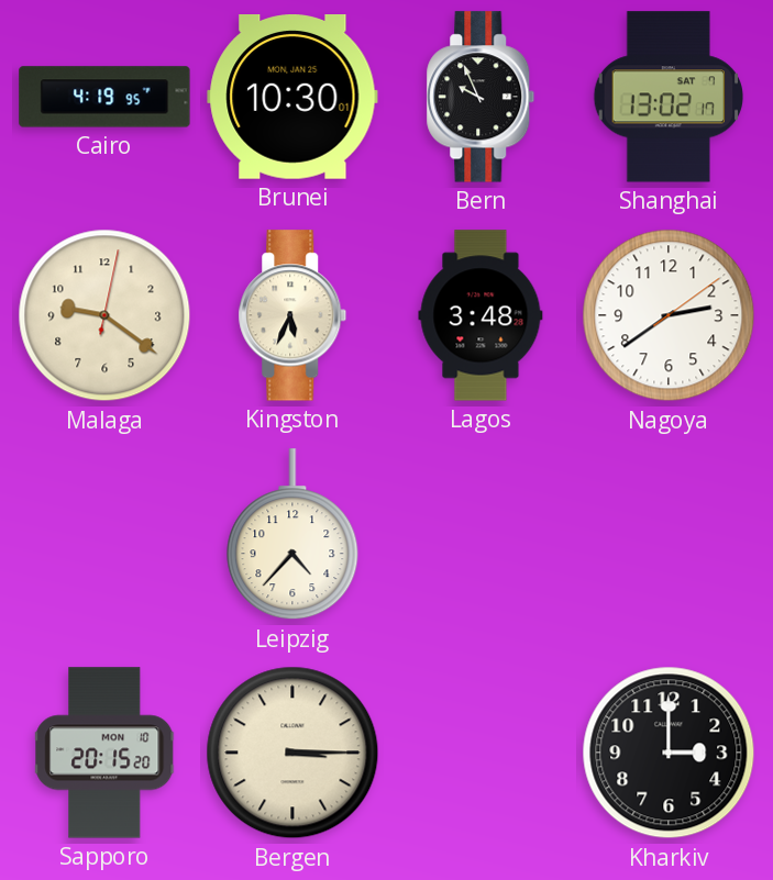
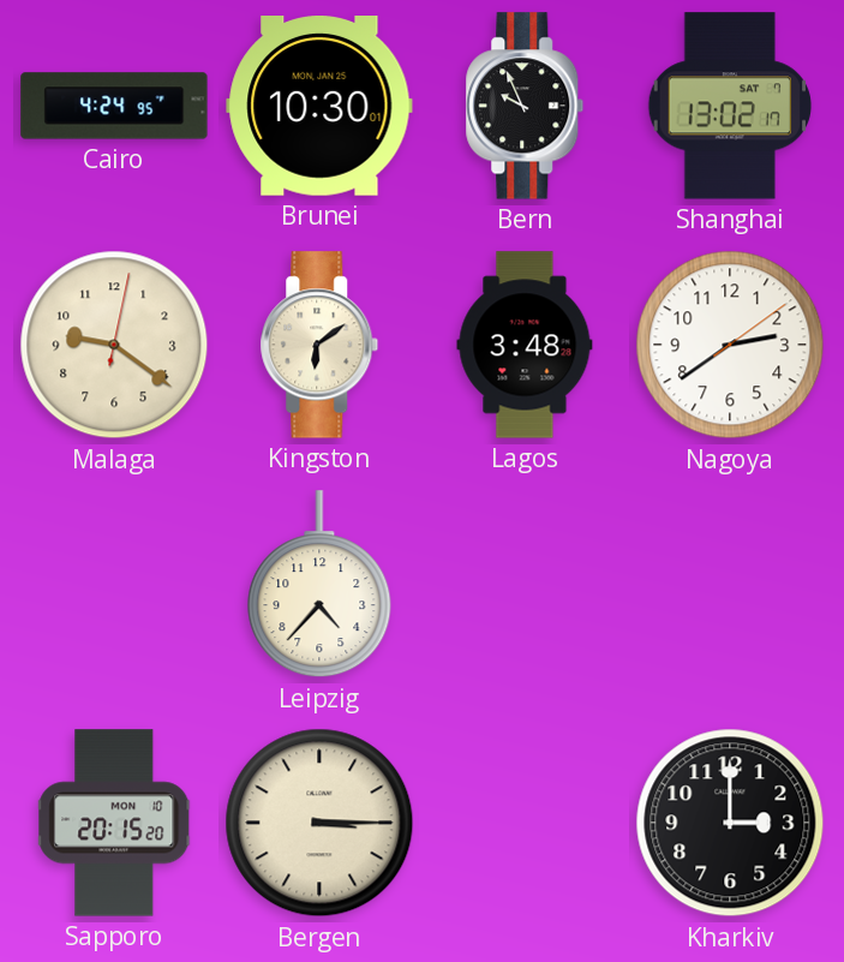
Cairo: 4:19 -> 4:24 (114, 106)
Kingston: 5:34 -> 6:09 (319, 345)
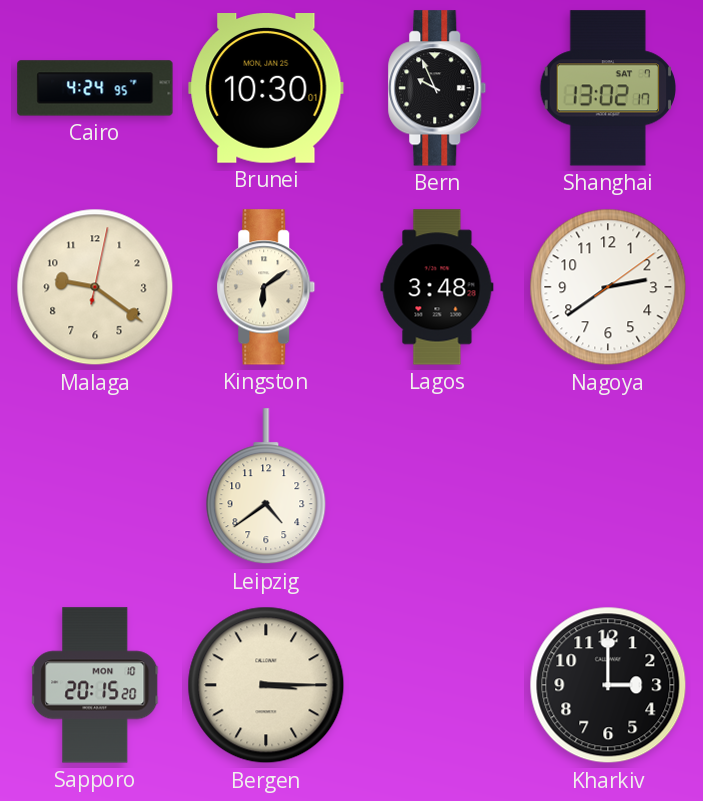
Leipzig: 4:37 -> 4:39 (266, 487)
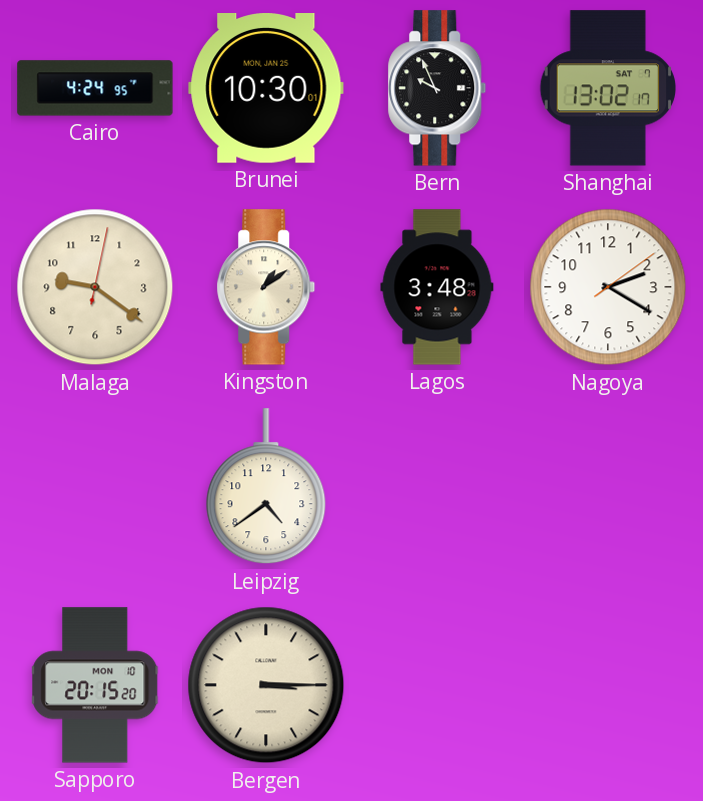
Kingston: 6:09 -> 1:09 (266, 287)
Nagoya: 2:39 -> 2:20 (608, 287)
Kharkiv: 3:00 -> none (608, 685)
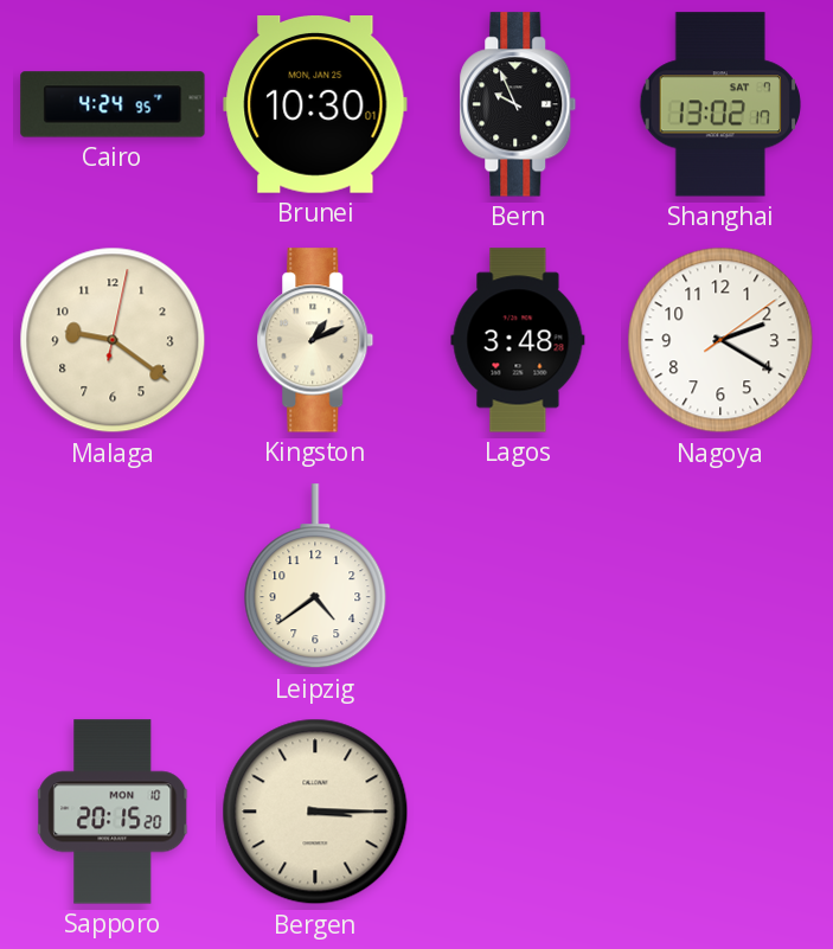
Kingston: 1:09 -> 1:11 (315, 340)
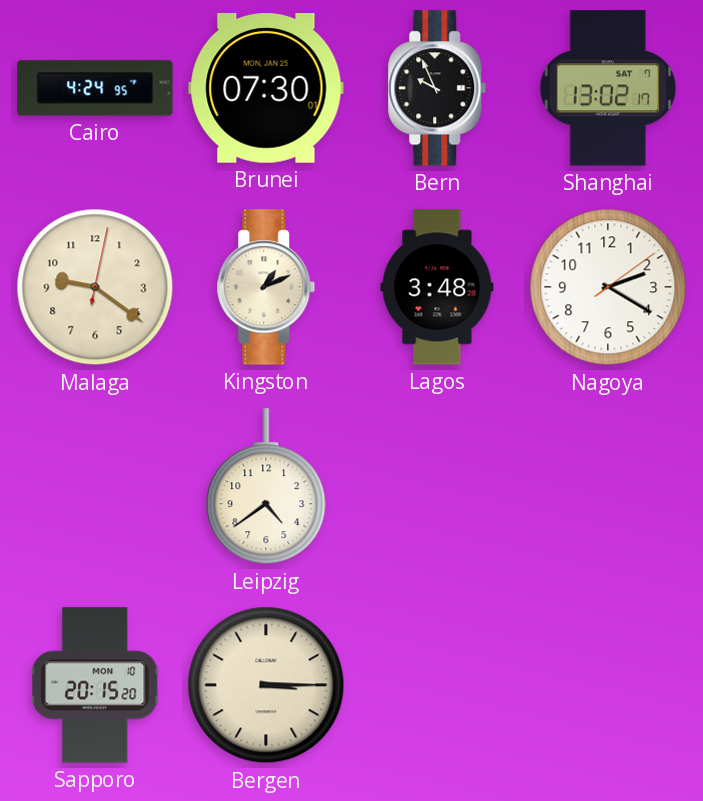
Brunei: 10:30 -> 07:30 (266, 89)
